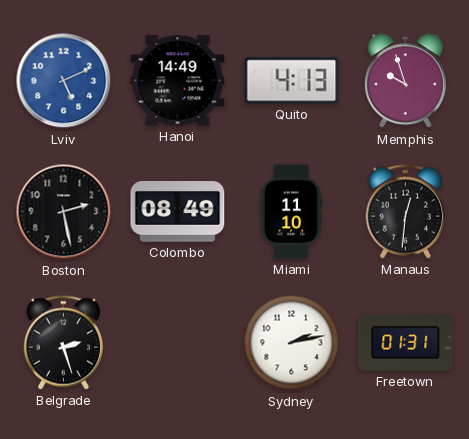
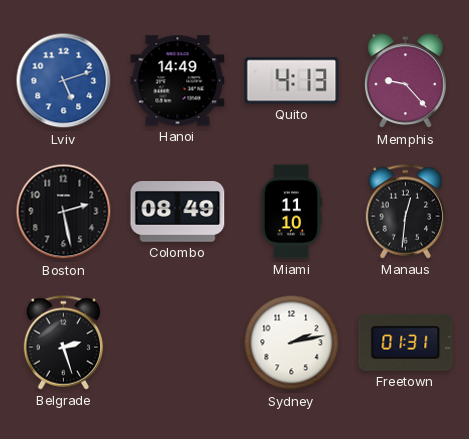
Lviv: 5:11 -> 5:12 (64, 81)
Memphis: 9:57 -> 9:23 (405, 81)
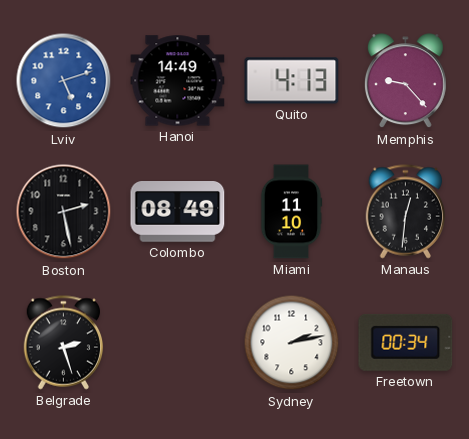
Freetown: 01:31 -> 00:34 (406, 342)
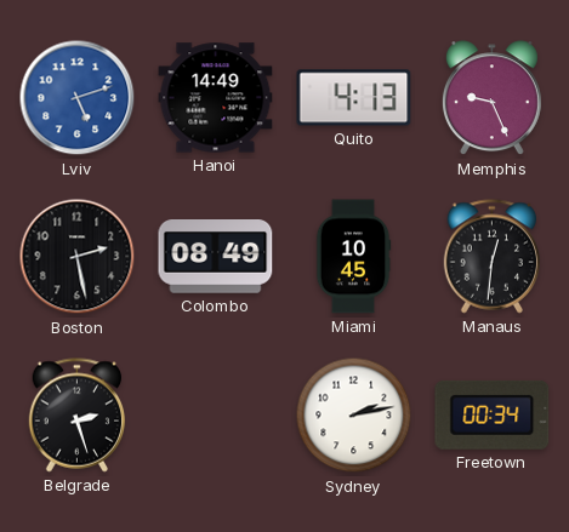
Memphis: 9:23 -> 9:26 (491, 98)
Miami: 11:10 -> 10:45 (353, 257)
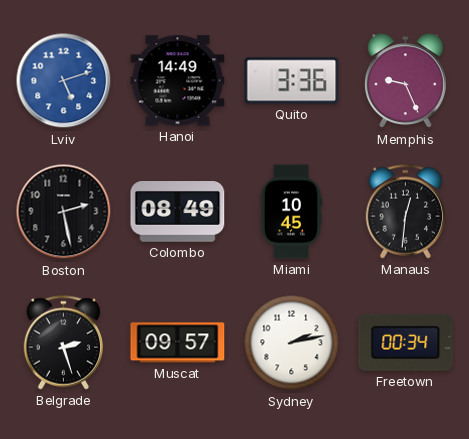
Quito: 4:13 -> 3:36 (292, 81)
Muscat: none -> 09:57 (178, 343)
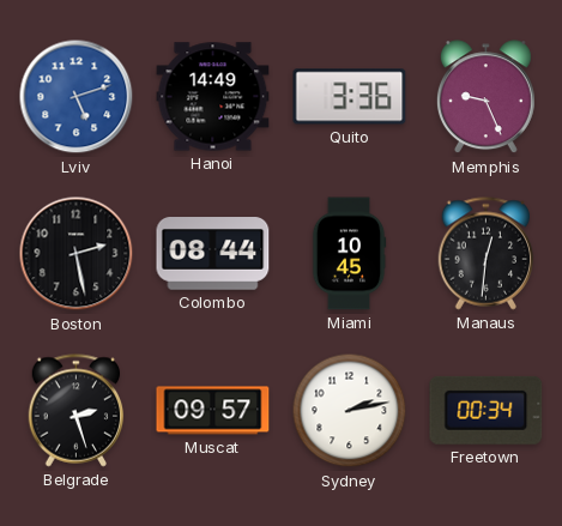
Colombo: 08:49 -> 08:44 (213, 254)
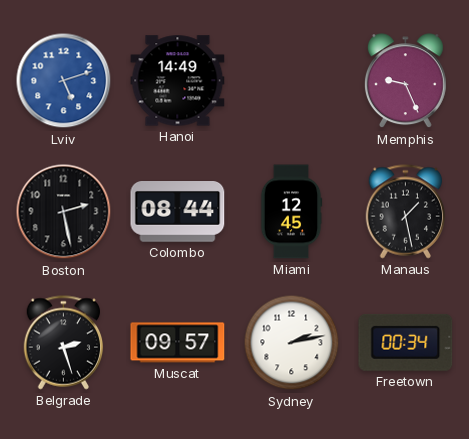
Quito: 3:36 -> none (350, 97)
Miami: 10:45 -> 12:45 (291, 212)
Manaus: 12:31 -> 1:28 (406, 212)
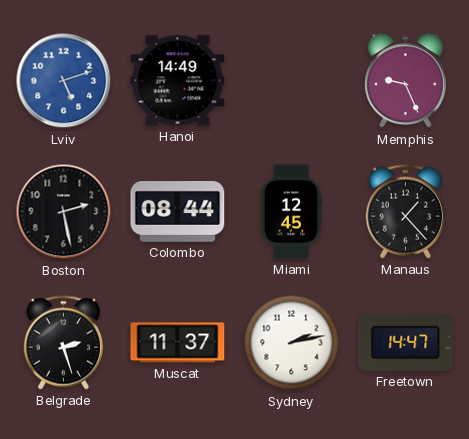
Manaus: 1:28 -> 1:23 (406, 212)
Muscat: 09:57 -> 11:37 (178, 343)
Freetown: 00:34 -> 14:47 (406, 342)
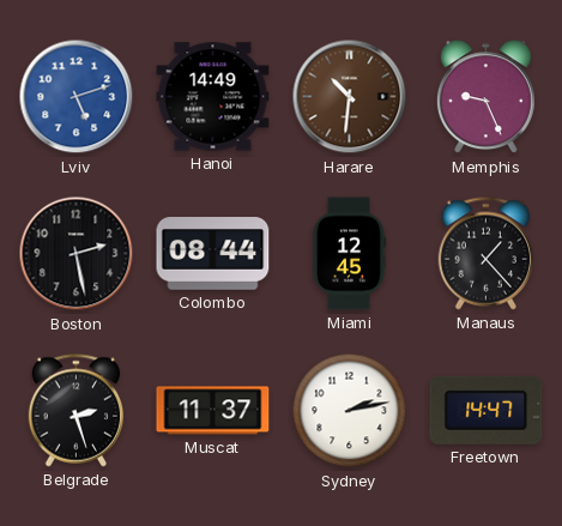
Harare: none -> 10:31 (350, 97)
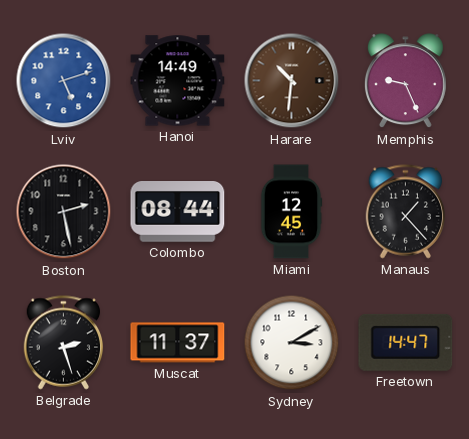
Sydney: 2:13 -> 3:10 (292, 343)
